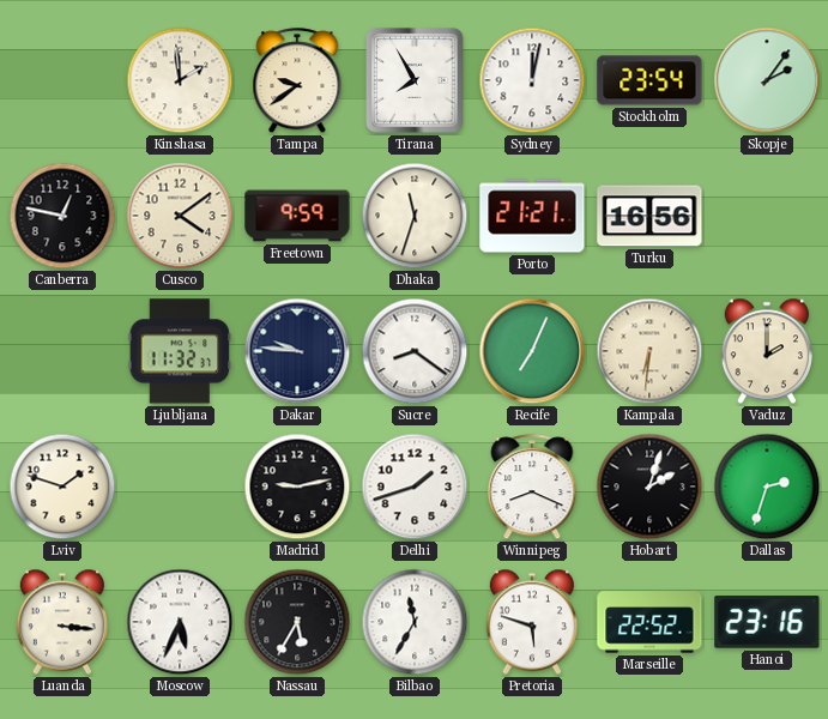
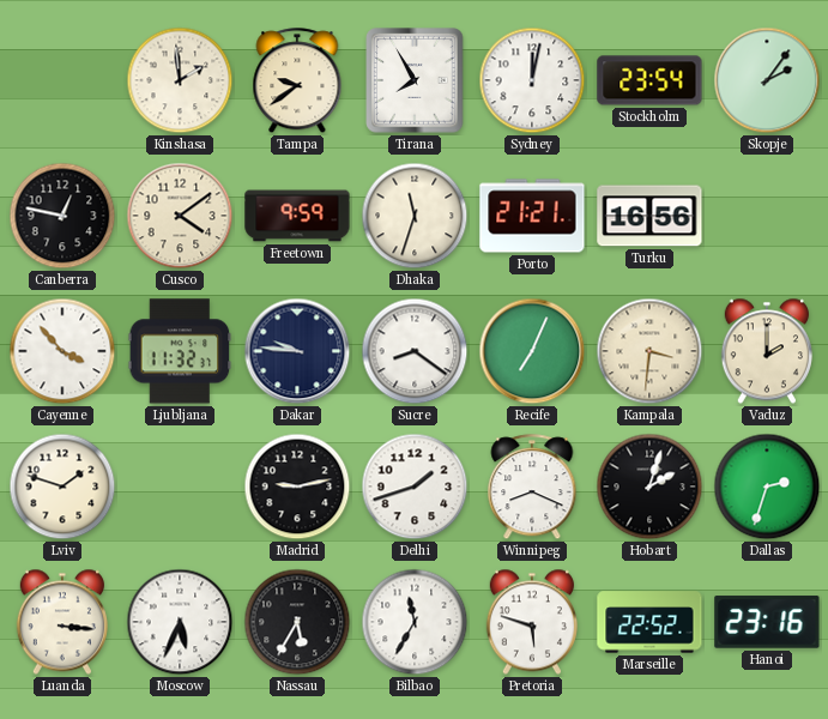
Cayenne: none -> 3:53 (62, 351)
Kampala: 6:31 -> 3:31 (649, 351)
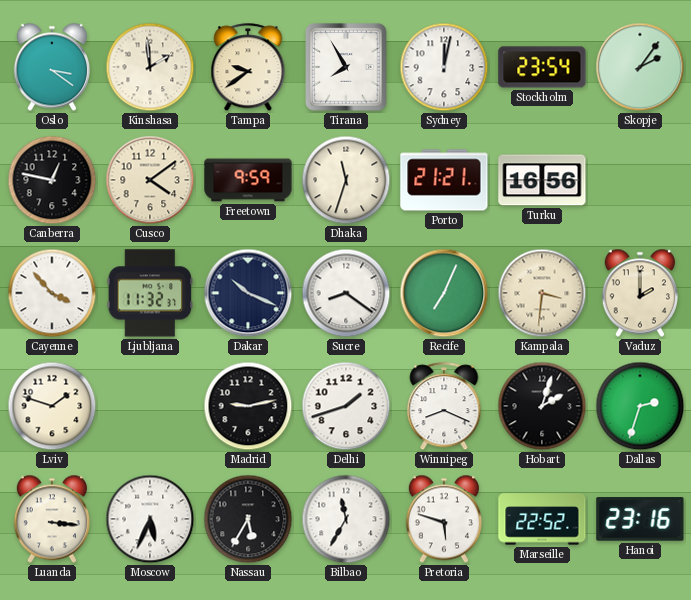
Oslo: none -> 3:21 (52, 67)
Dakar: 9:46 -> 10:19 (248, 293)
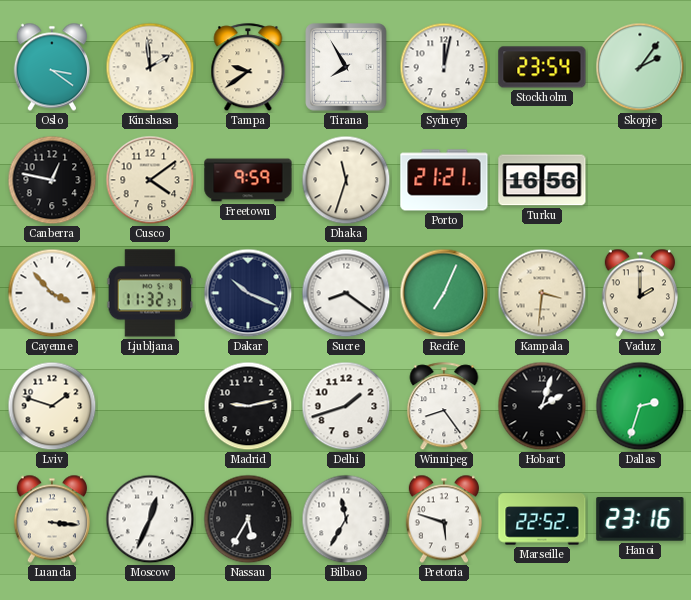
Winnipeg: 8:19 -> 8:24 (444, 407)
Moscow: 5:34 -> 12:34 (150, 519)
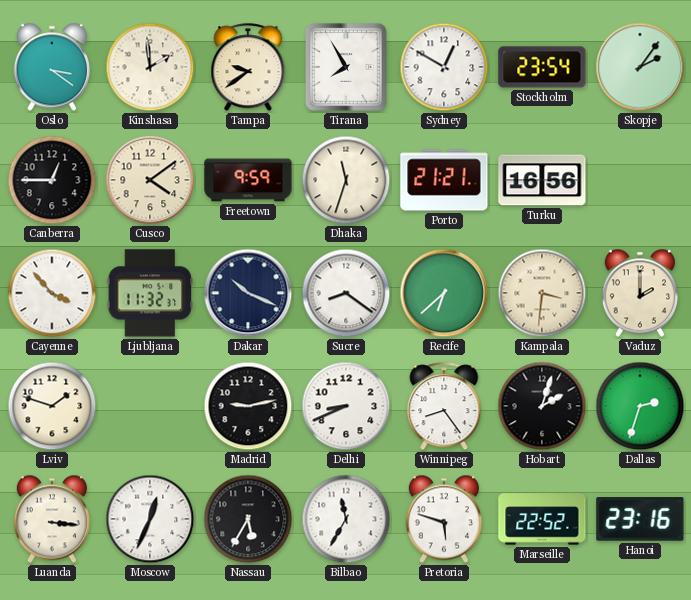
Sydney: 12:02 -> 12:50 (444, 67)
Canberra: 12:47 -> 12:45 (52, 180)
Recife: 7:04 -> 6:38 (444, 293)
Delhi: 1:42 -> 8:41 (346, 406)
